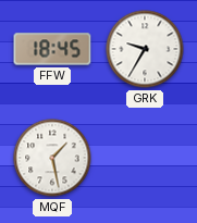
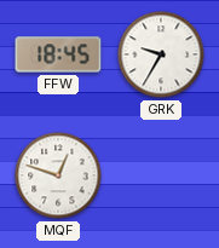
MQF: 1:28 -> 12:48 (58, 175)
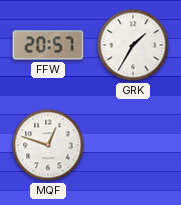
FFW: 18:45 -> 20:57 (48, 45)
GRK: 9:35 -> 1:35 (133, 45)
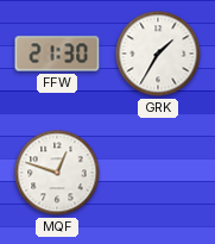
FFW: 20:57 -> 21:30 (57, 54)
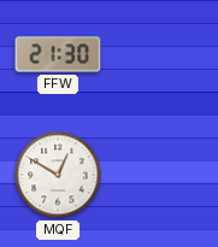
GRK: 1:35 -> none (158, 54)
MQF: 12:48 -> 12:50 (58, 175)
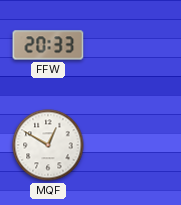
FFW: 21:30 -> 20:33 (48, 45)
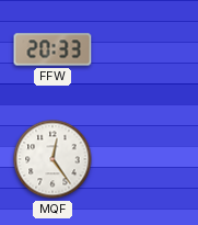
MQF: 12:50 -> 12:24 (53, 159)
